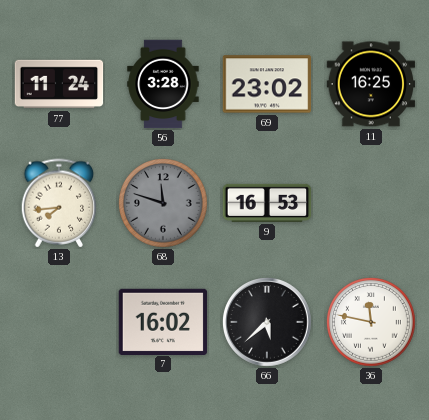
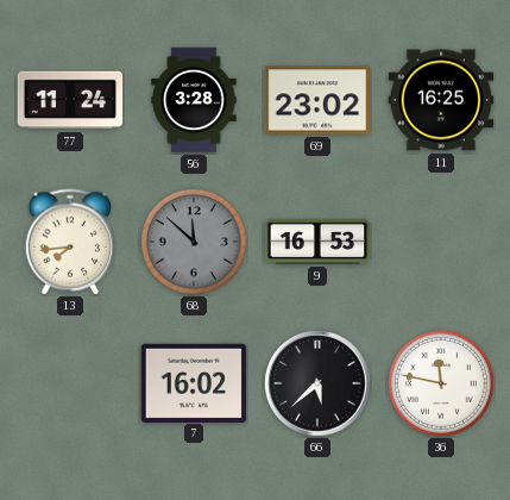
68: 11:48 -> 11:52 (195, 243)
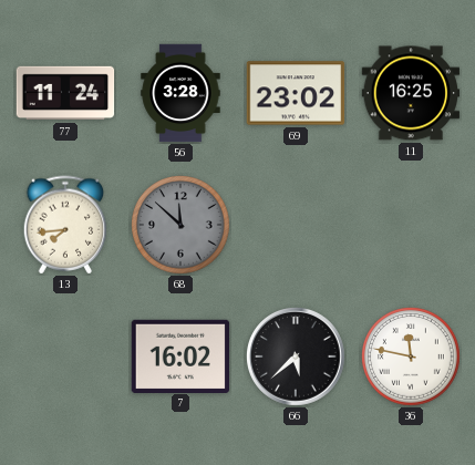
9: 16:53 -> none (317, 242)
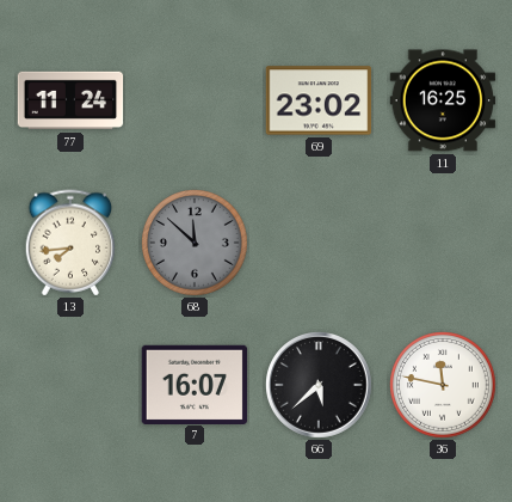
56: 3:28 -> none (180, 93)
7: 16:02 -> 16:07 (195, 384)
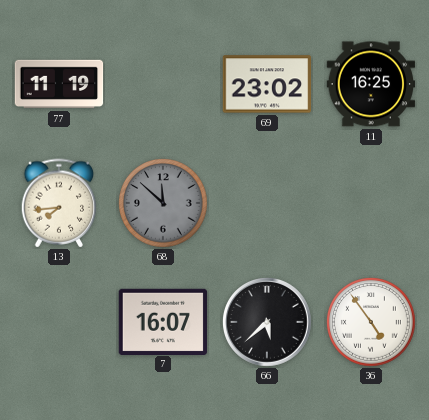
77: 11:24 -> 11:19 (59, 84)
36: 11:47 -> 4:54 (372, 323)
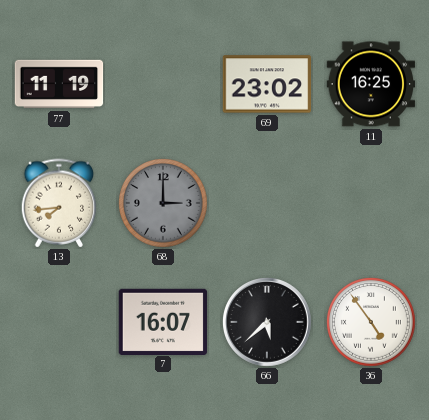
68: 11:52 -> 3:00 (164, 204)
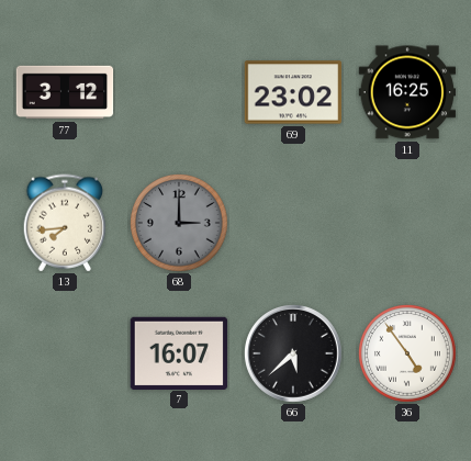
77: 11:19 -> 3:12 (65, 92)
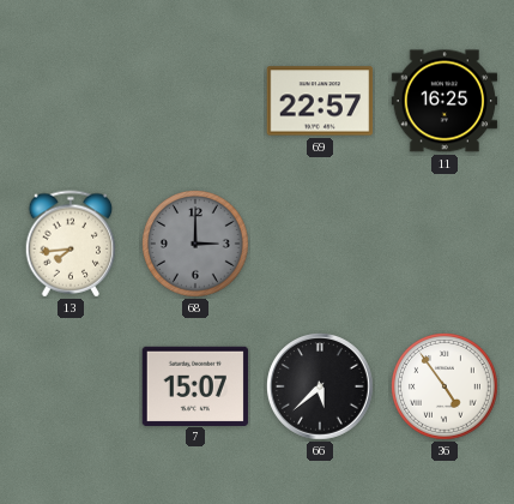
77: 3:12 -> none (65, 92)
69: 23:02 -> 22:57 (320, 101)
7: 16:07 -> 15:07 (195, 385)
